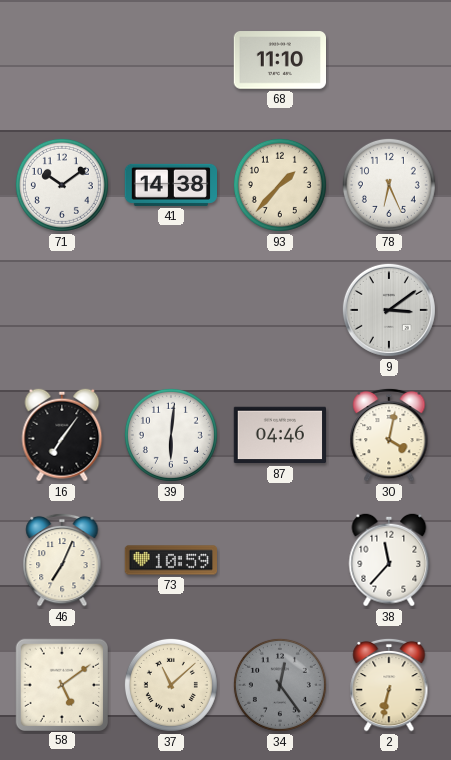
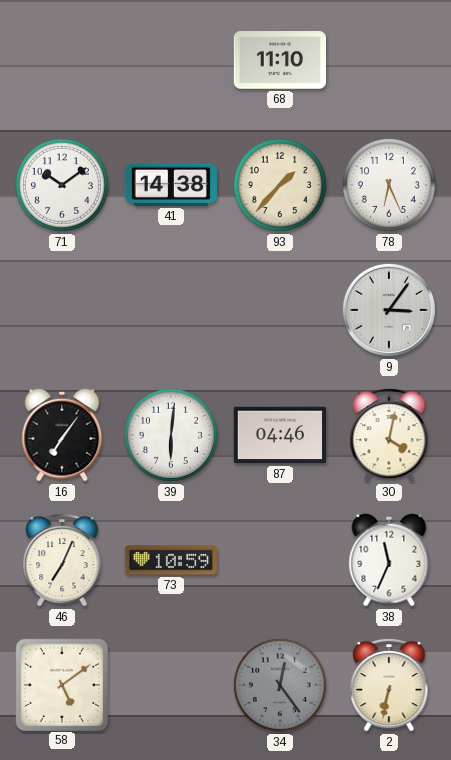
9: 3:09 -> 3:06 (389, 310)
38: 11:37 -> 11:34 (389, 560)
37: 11:08 -> none (171, 685)
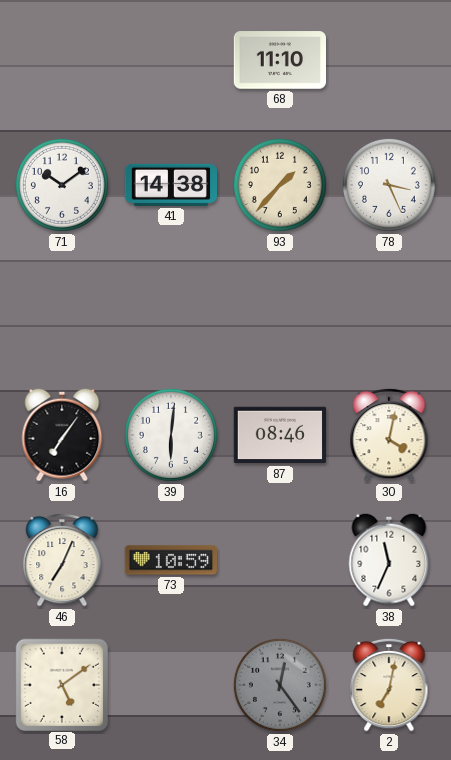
78: 6:26 -> 3:26 (389, 185)
9: 3:06 -> none (389, 310)
87: 04:46 -> 08:46 (279, 435)
2: 6:32 -> 7:02 (389, 685)
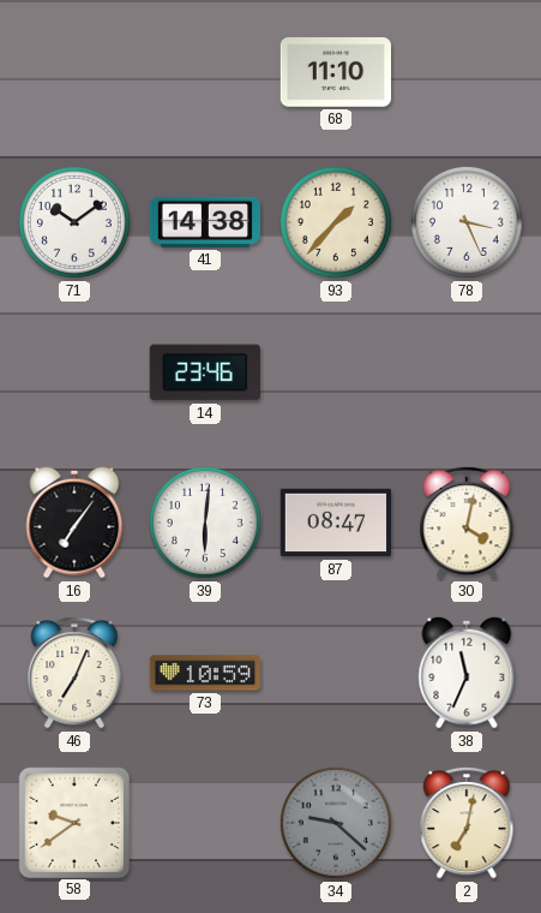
14: none -> 23:46 (205, 372)
87: 08:46 -> 08:47 (335, 523)
58: 5:09 -> 9:39 (73, 822)
34: 12:24 -> 9:22 (336, 823)
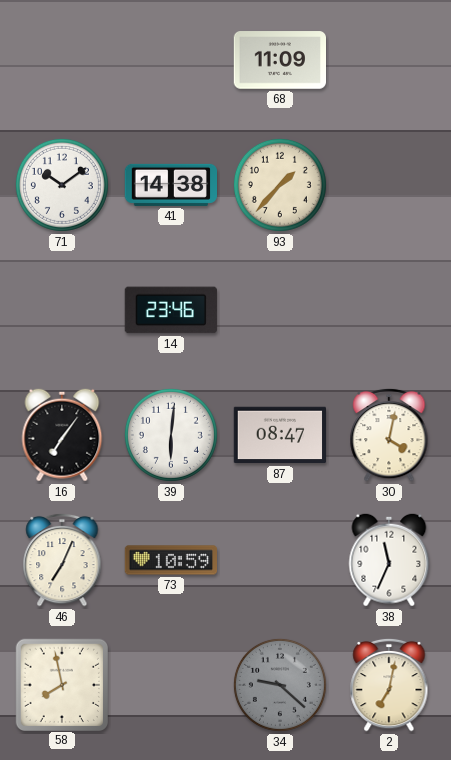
68: 11:10 -> 11:09 (279, 60)
78: 3:26 -> none (467, 222)
58: 9:39 -> 7:58 (61, 684)
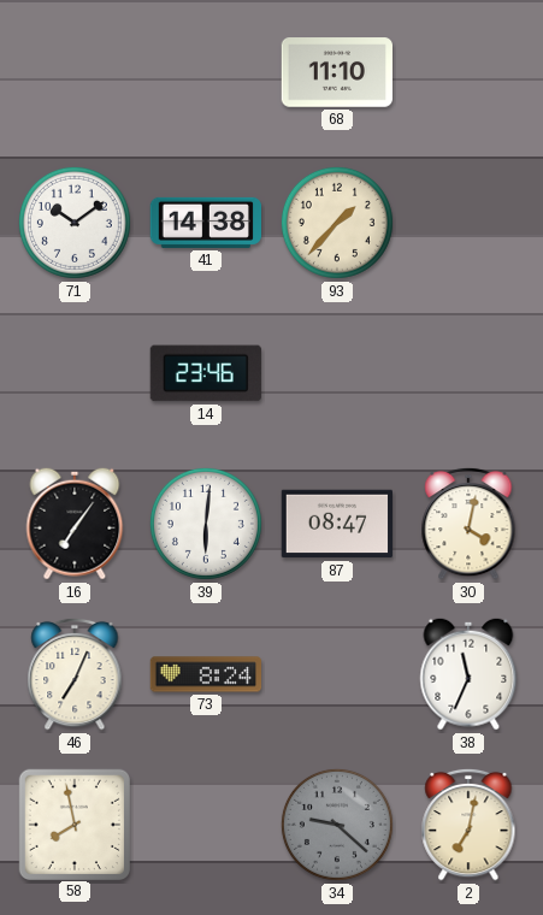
68: 11:09 -> 11:10 (336, 72)
73: 10:59 -> 8:24 (205, 674)
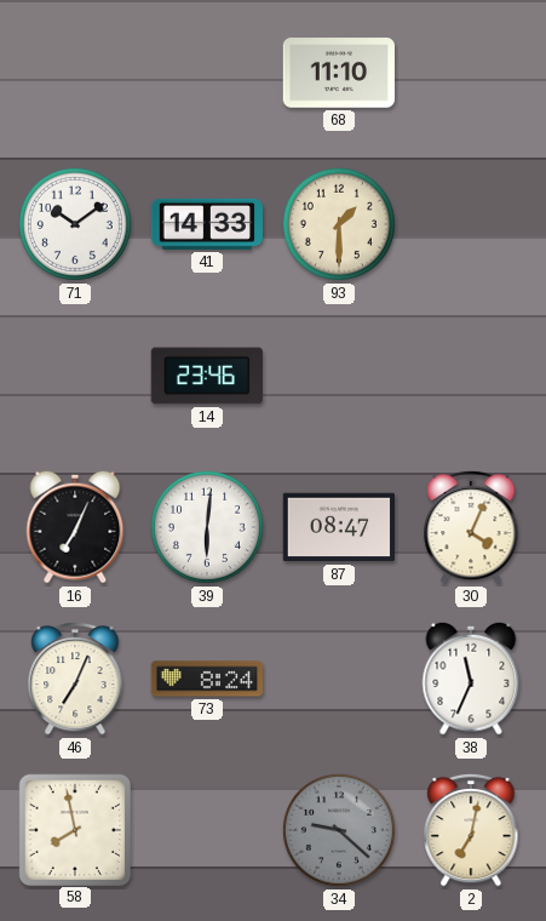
41: 14:38 -> 14:33 (206, 224)
93: 1:37 -> 1:30 (339, 224)
16: 7:06 -> 7:04 (75, 527)
30: 4:02 -> 4:04 (471, 527)
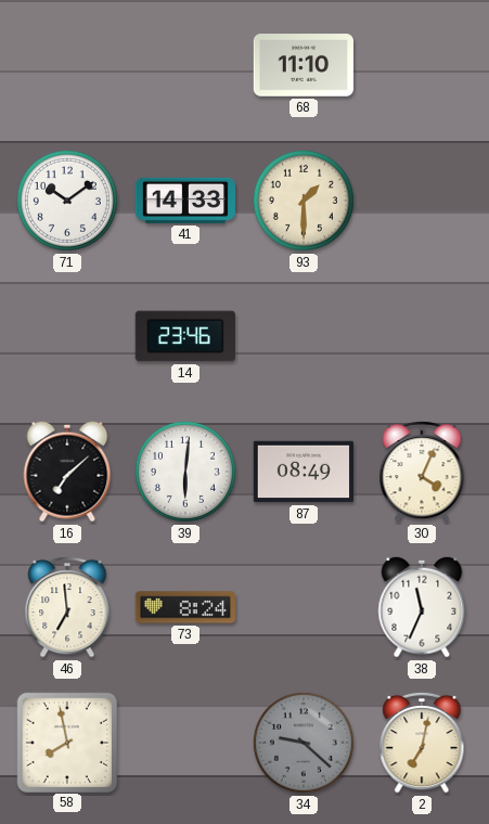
16: 7:04 -> 7:08 (67, 472)
87: 08:47 -> 08:49 (303, 472)
46: 7:04 -> 6:59 (67, 607)
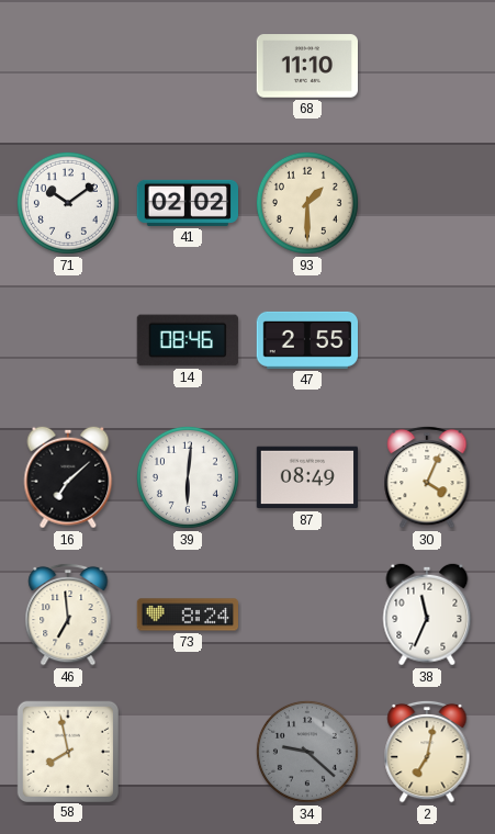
41: 14:33 -> 02:02 (187, 203)
14: 23:46 -> 08:46 (188, 340)
47: none -> 2:55 (306, 340)
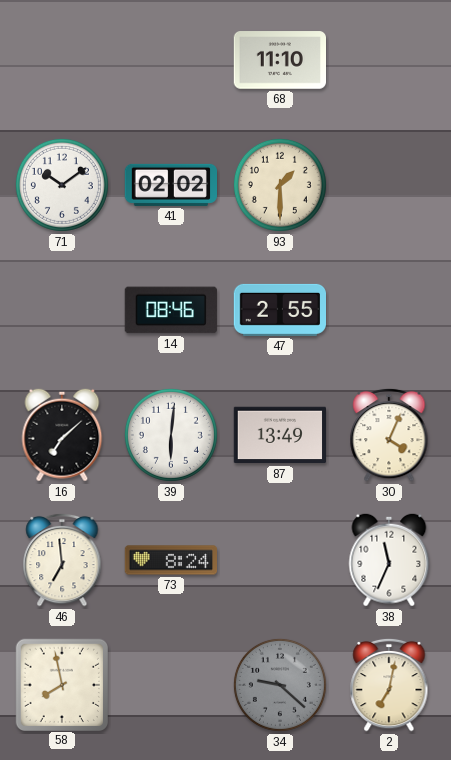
87: 08:49 -> 13:49 (279, 435)
